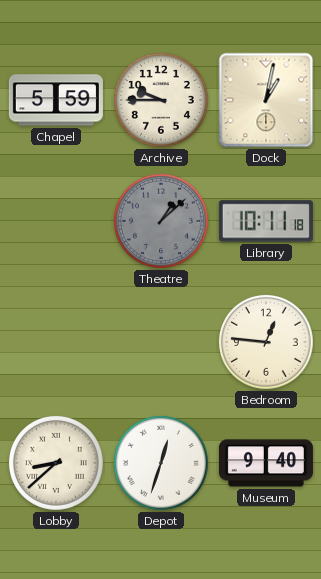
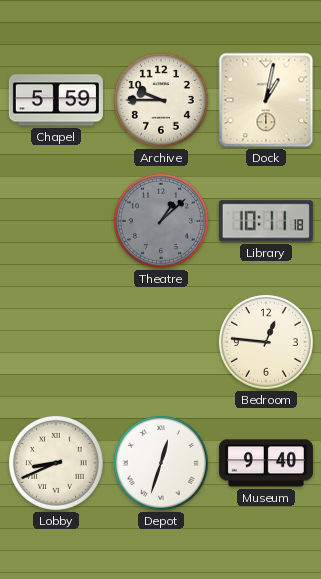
Lobby: 8:38 -> 8:41 (56, 463)
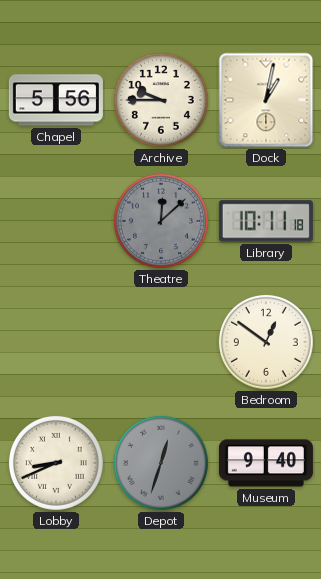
Chapel: 5:59 -> 5:56 (56, 100)
Theatre: 1:08 -> 12:08 (161, 221)
Bedroom: 12:46 -> 12:51 (266, 342)
Depot dial: white -> grey (161, 463)
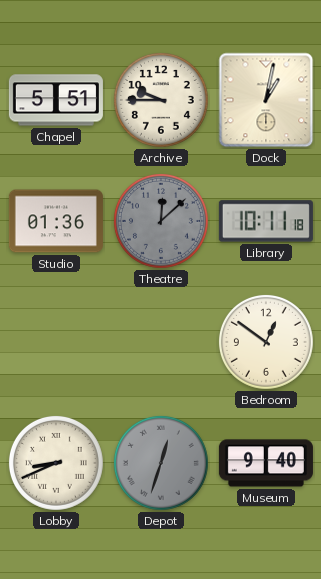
Chapel: 5:56 -> 5:51 (56, 100)
Studio: none -> 01:36 (56, 221)
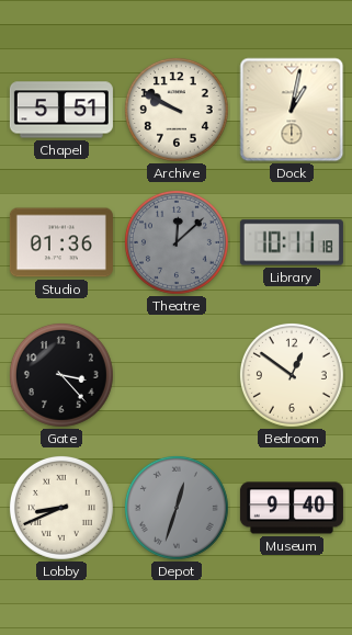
Archive: 9:45 -> 9:50 (177, 110)
Gate: none -> 3:23 (61, 375)
